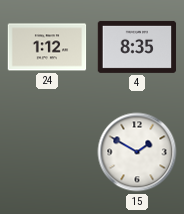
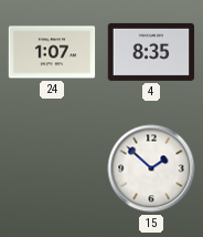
24: 1:12 -> 1:07 (52, 52)
15: 1:50 -> 1:52 (151, 168)
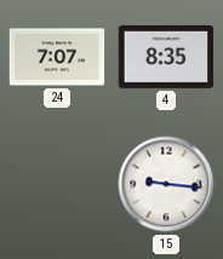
24: 1:07 -> 7:07 (57, 57)
15: 1:52 -> 9:16 (166, 184)
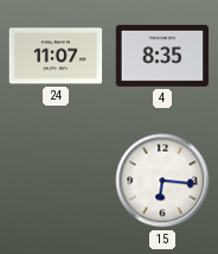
24: 7:07 -> 11:07 (56, 56)
15: 9:16 -> 6:16 (162, 180)
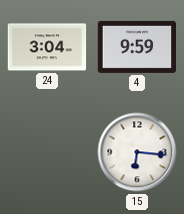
24: 11:07 -> 3:04 (47, 47)
4: 8:35 -> 9:59 (137, 47)
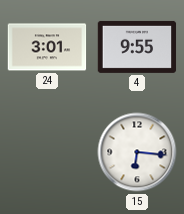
24: 3:04 -> 3:01 (47, 47)
4: 9:59 -> 9:55 (137, 47)
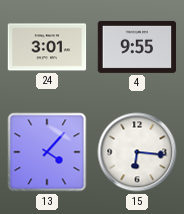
13: none -> 4:07 (47, 152)
